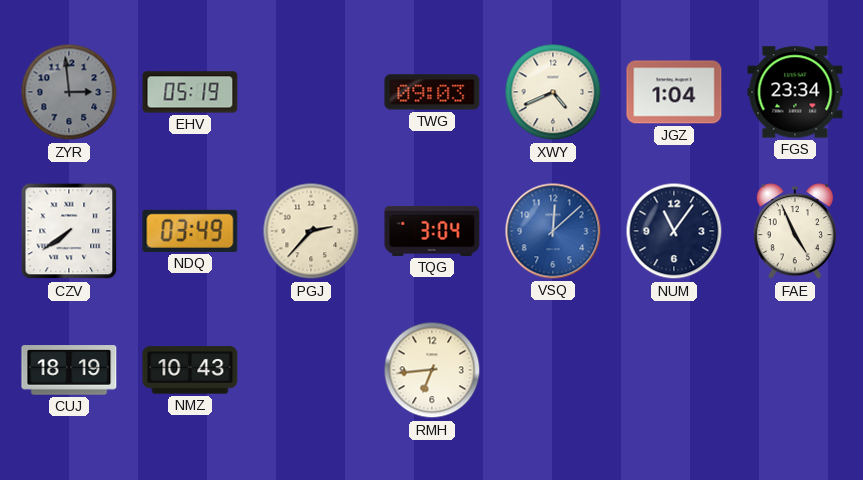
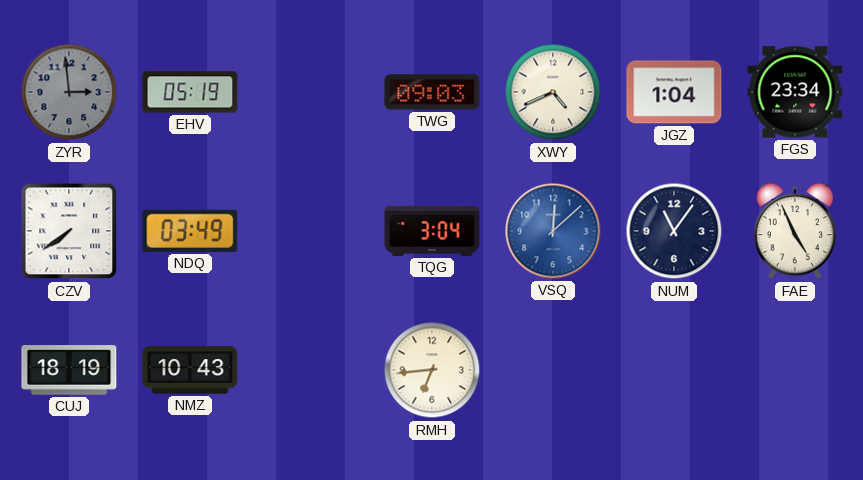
PGJ: 2:37 -> none (311, 231)
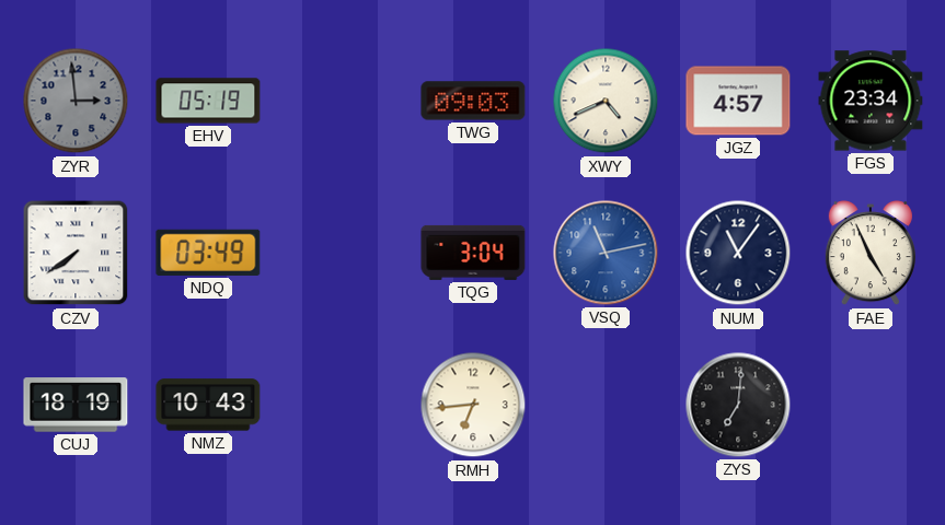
JGZ: 1:04 -> 4:57 (738, 101)
VSQ: 12:08 -> 11:13 (606, 253)
ZYS: none -> 7:01 (738, 405)
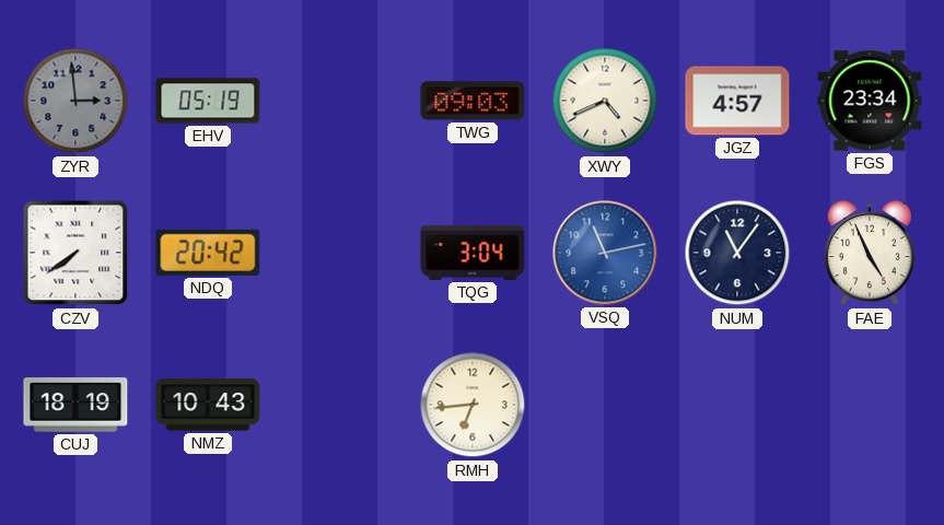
NDQ: 03:49 -> 20:42 (208, 253)
ZYS: 7:01 -> none (738, 405)
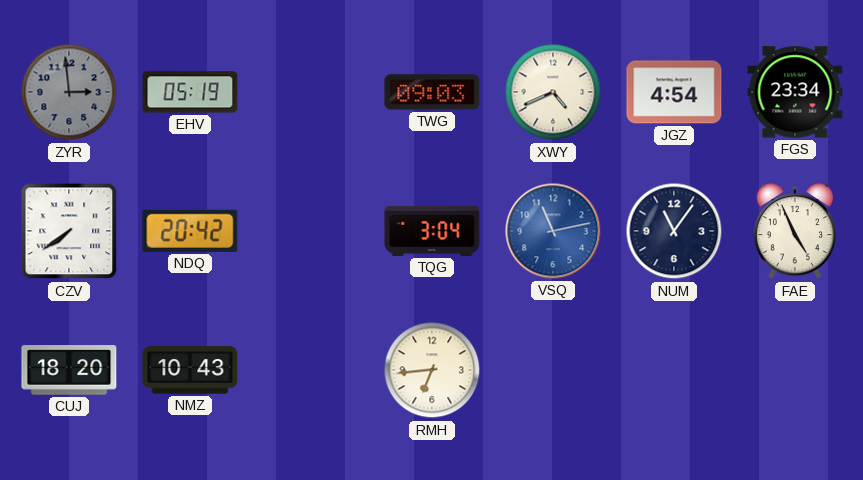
JGZ: 4:57 -> 4:54 (674, 92)
CUJ: 18:19 -> 18:20 (69, 370)
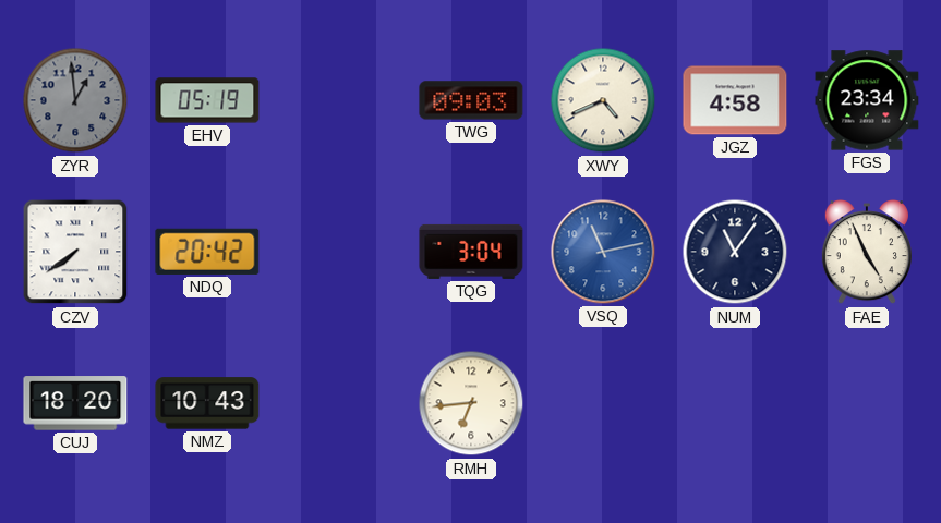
ZYR: 2:59 -> 12:59 (75, 100)
JGZ: 4:54 -> 4:58 (735, 100)
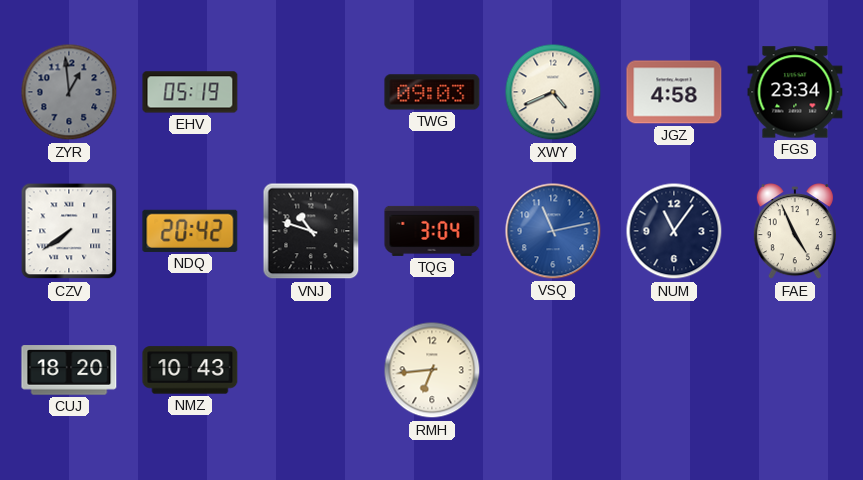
VNJ: none -> 10:48 (311, 231)
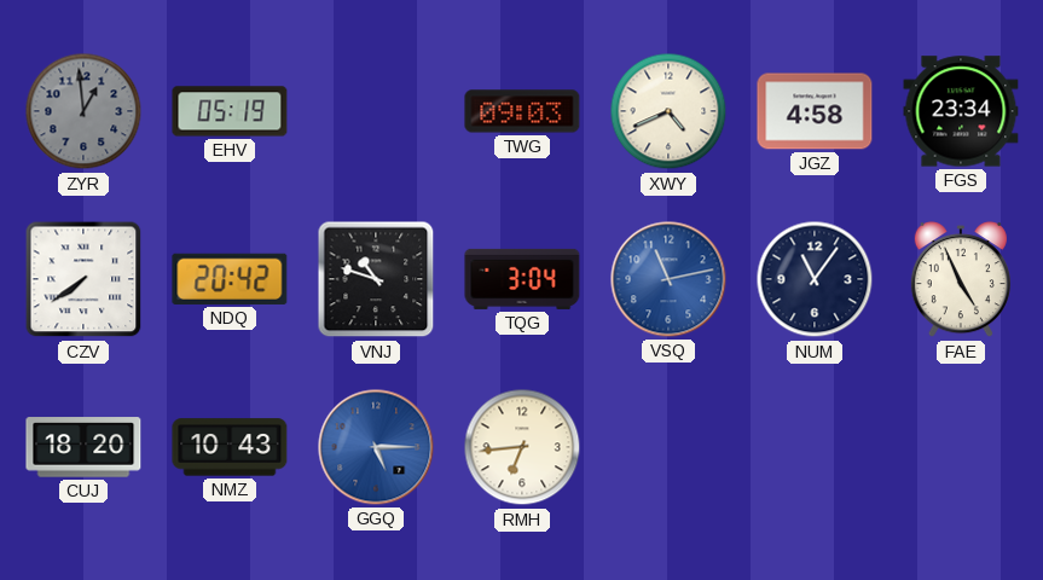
GGQ: none -> 5:15 (376, 447)
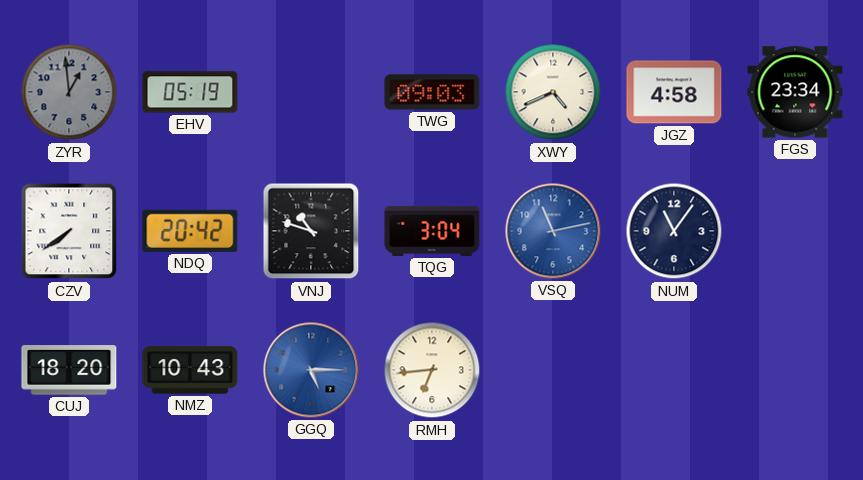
FAE: 4:56 -> none (961, 280)
